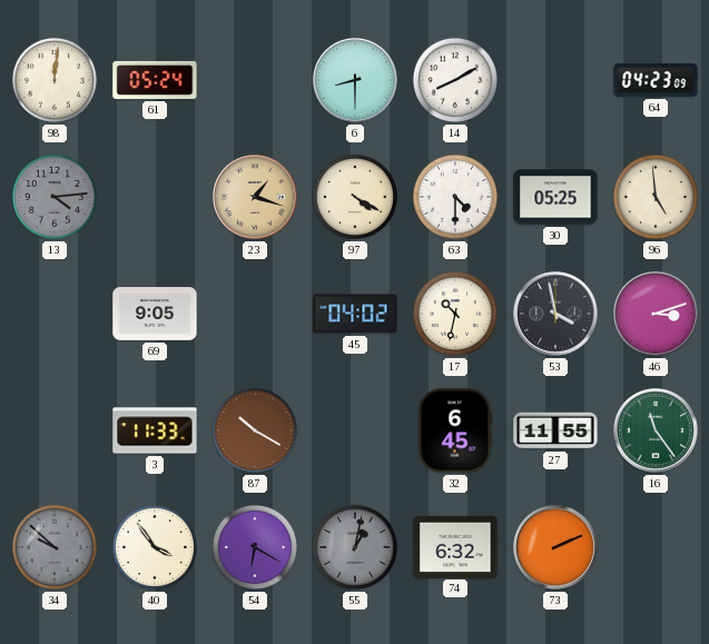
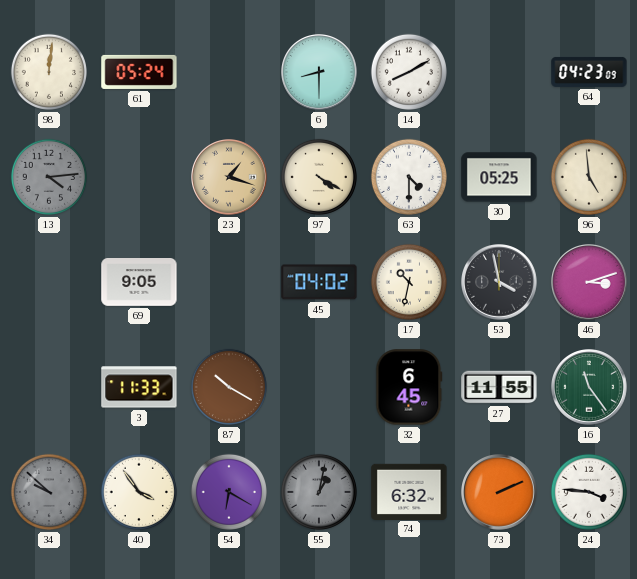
24: none -> 3:46 (589, 492)
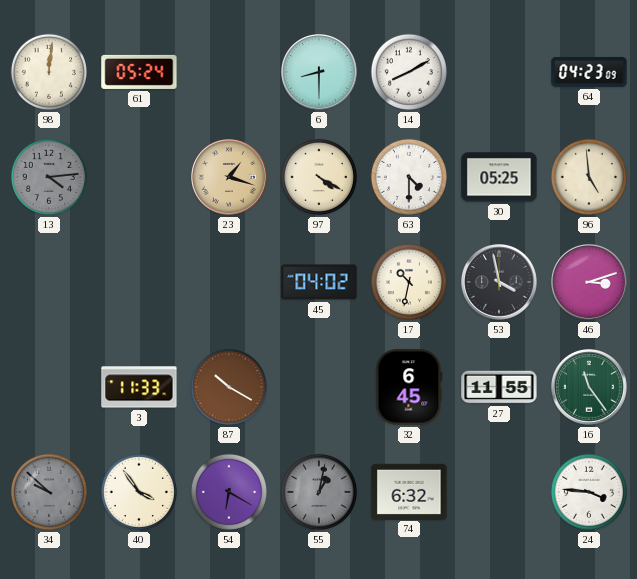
69: 9:05 -> none (139, 282)
73: 2:11 -> none (500, 493)
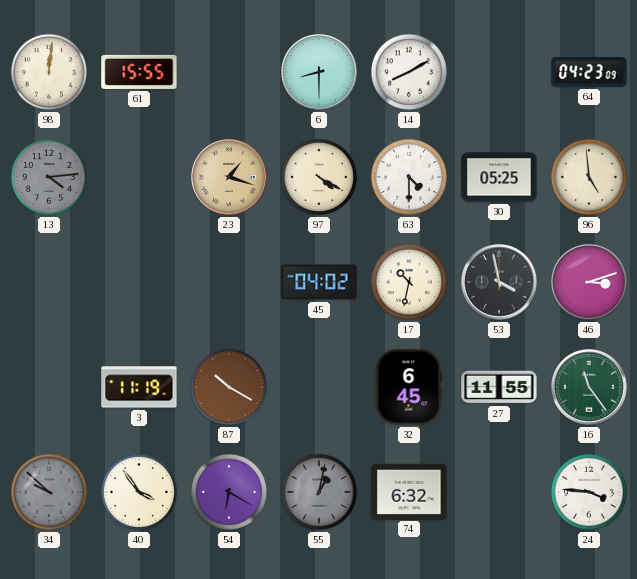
61: 05:24 -> 15:55 (139, 72)
3: 11:33 -> 11:19 (139, 387)
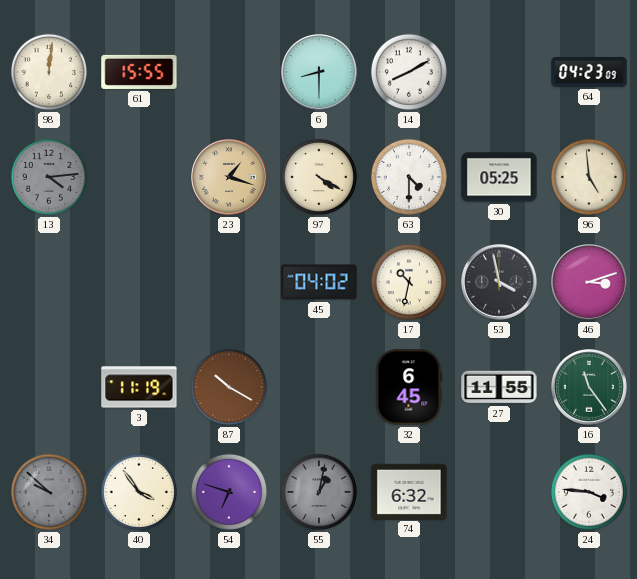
54: 6:20 -> 6:48 (229, 492)
